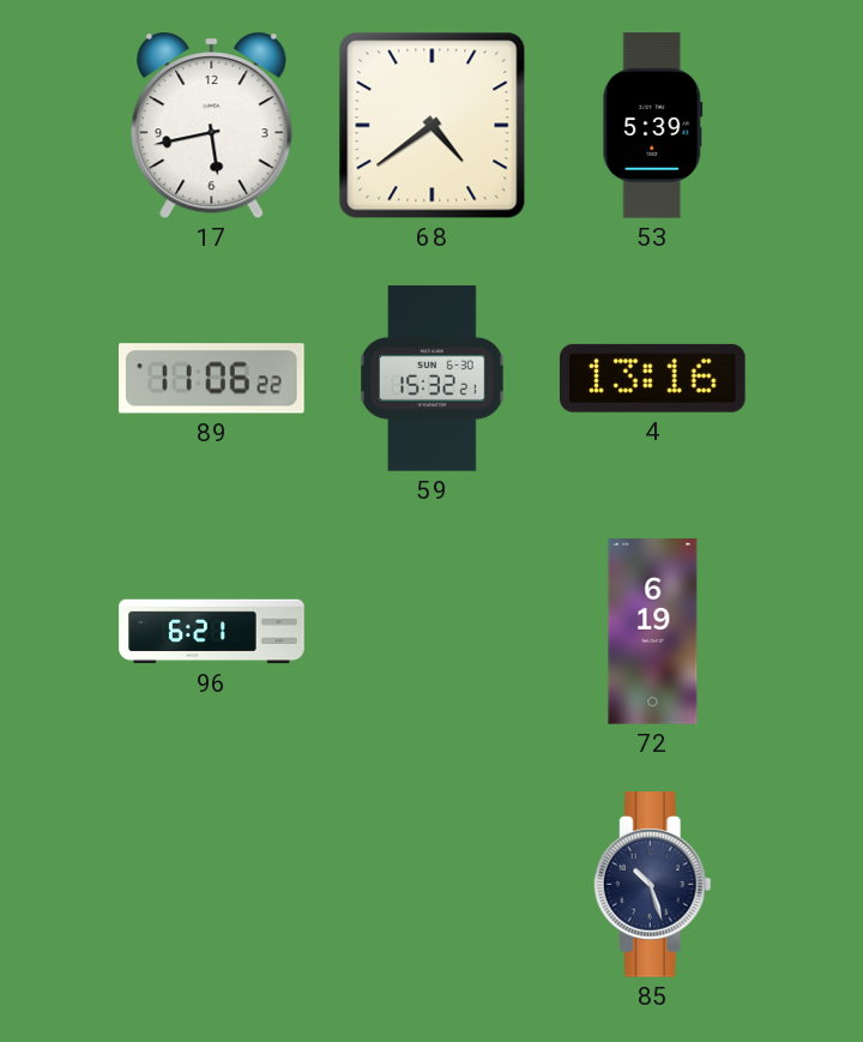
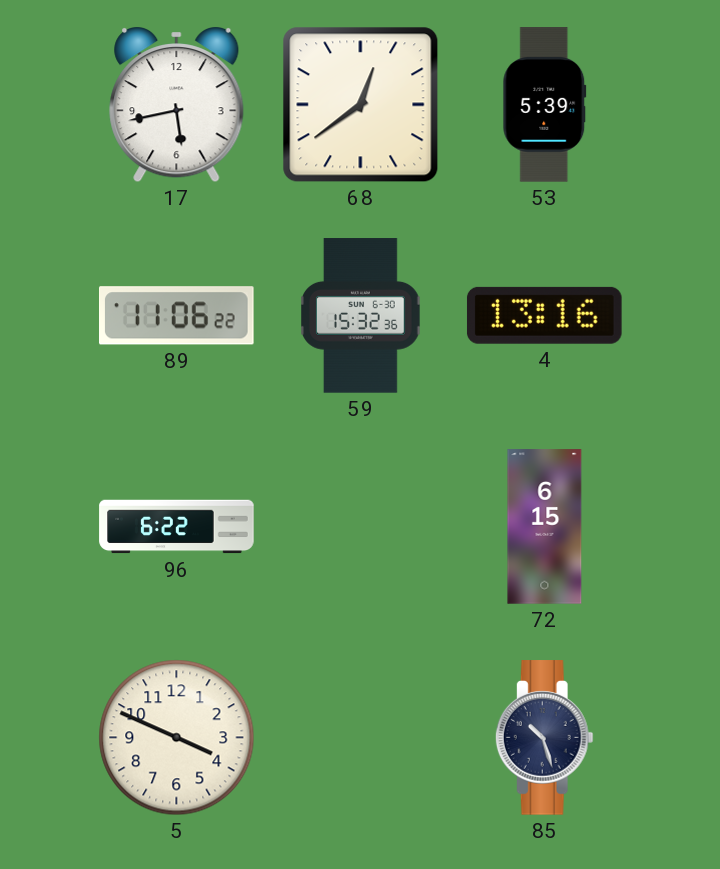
68: 4:39 -> 12:39 (361, 105)
59: 15:32:21 -> 15:32:36 (361, 316)
96: 6:21 -> 6:22 (177, 527)
72: 6:19 -> 6:15 (545, 527)
5: none -> 3:49 (177, 738)
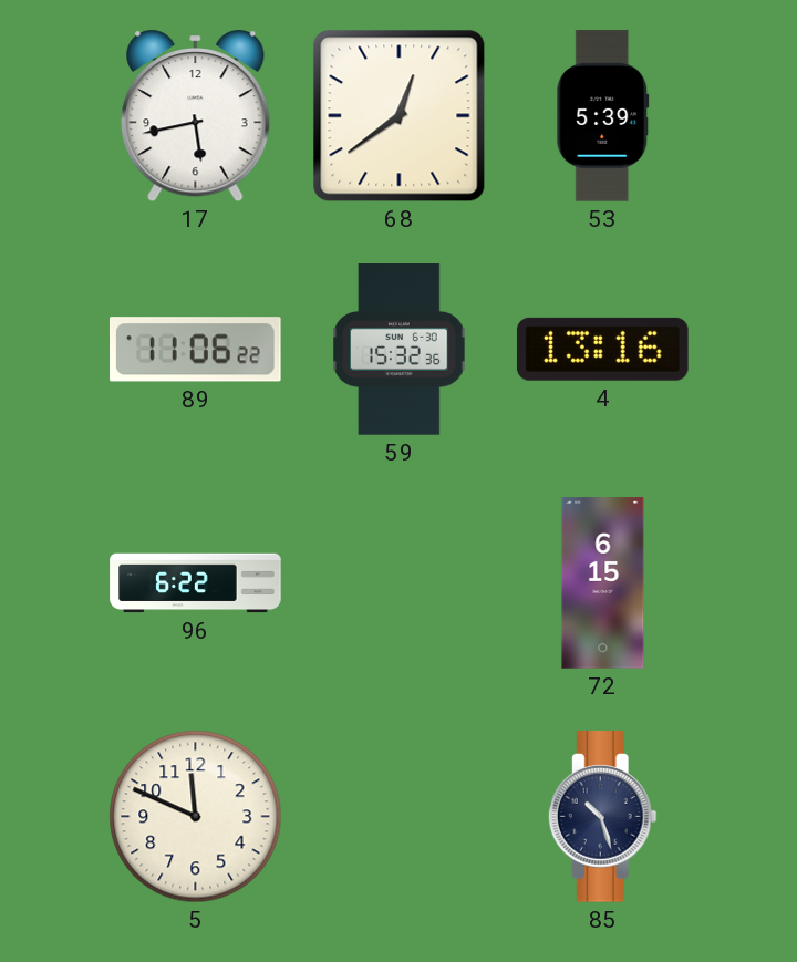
5: 3:49 -> 11:49 (196, 817)
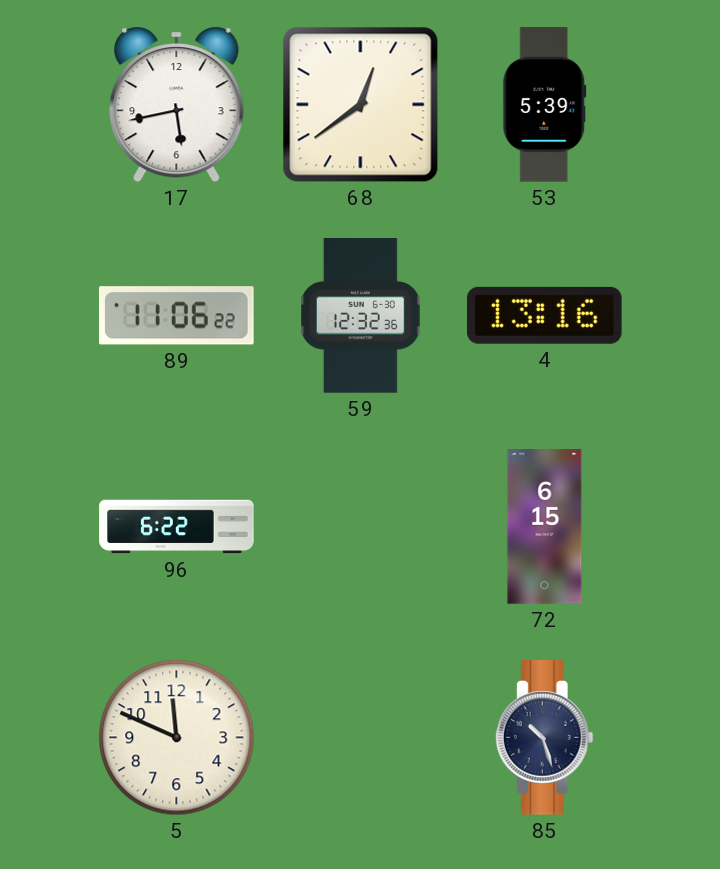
59: 15:32 -> 12:32 (361, 316)
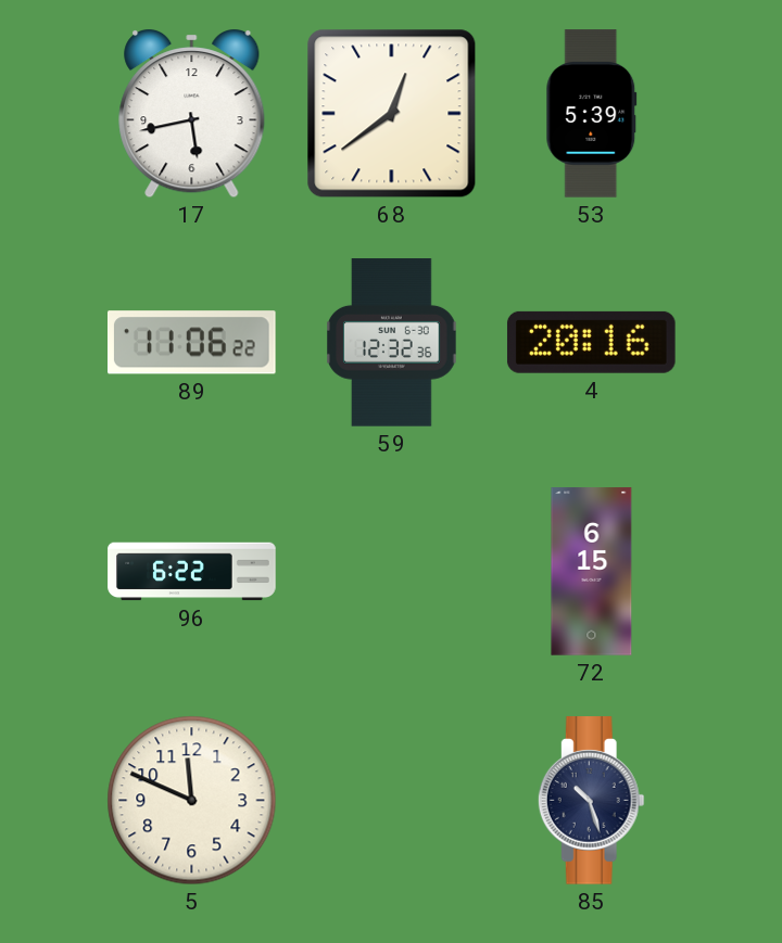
4: 13:16 -> 20:16 (591, 342)
